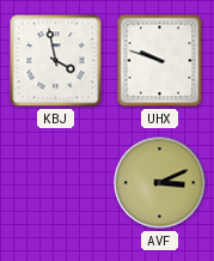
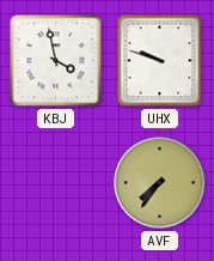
AVF: 3:11 -> 7:36 (160, 183)
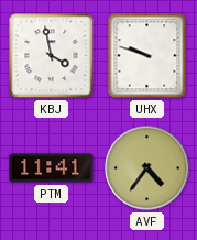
PTM: none -> 11:41 (52, 168)
AVF: 7:36 -> 4:36 (147, 168)
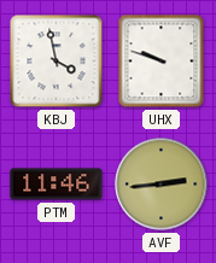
PTM: 11:41 -> 11:46 (57, 185)
AVF: 4:36 -> 2:44 (162, 185)
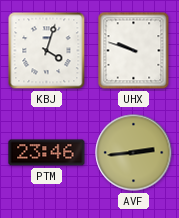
KBJ: 3:58 -> 4:03 (47, 51)
PTM: 11:46 -> 23:46 (47, 153)
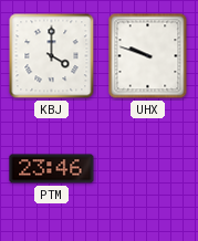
KBJ: 4:03 -> 4:00 (52, 56)
AVF: 2:44 -> none (134, 153)
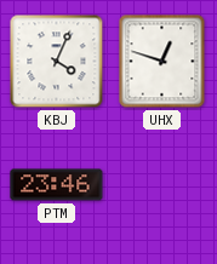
KBJ: 4:00 -> 4:04 (57, 62)
UHX: 9:48 -> 12:48 (162, 62)
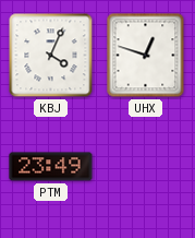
PTM: 23:46 -> 23:49 (51, 167)
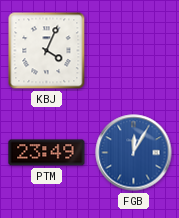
UHX: 12:48 -> none (146, 56)
FGB: none -> 12:05 (134, 153)
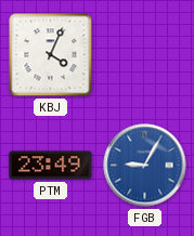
FGB: 12:05 -> 9:05 (145, 166)
